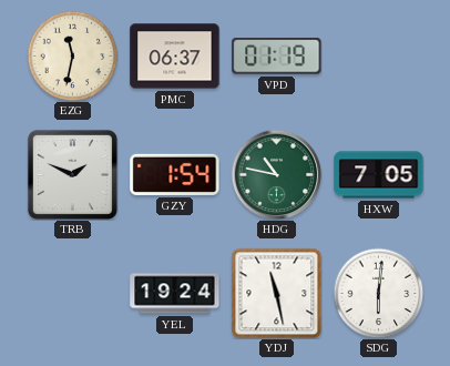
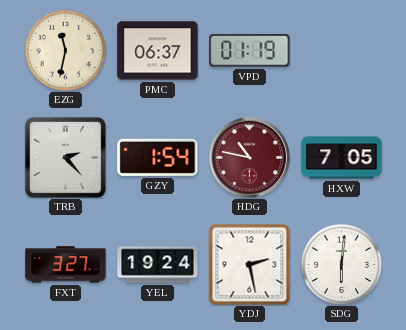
TRB: 1:49 -> 2:23 (65, 157)
HDG dial: green -> burgundy (249, 157)
FXT: none -> 3:27 (66, 265)
YDJ: 11:28 -> 2:28 (249, 264)
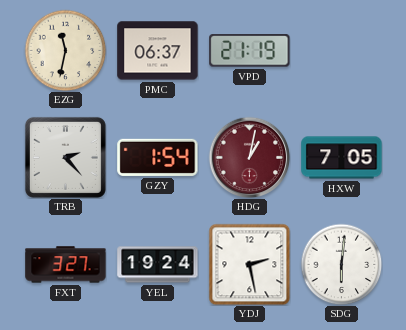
VPD: 01:19 -> 21:19 (250, 51)
HDG: 10:47 -> 1:02 (249, 157)
